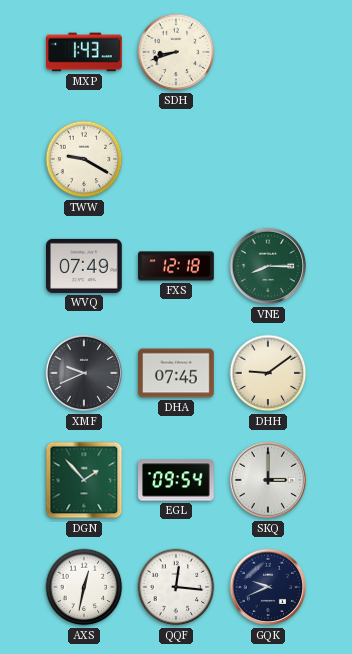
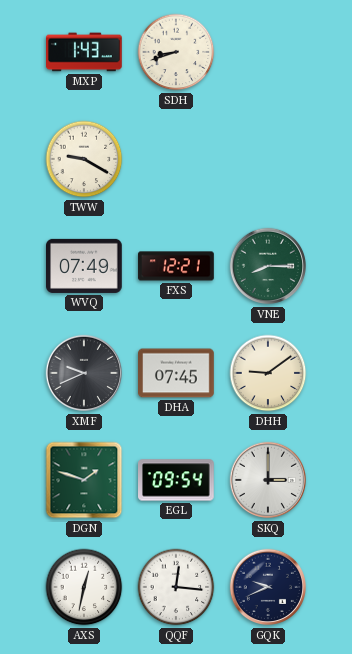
FXS: 12:18 -> 12:21 (176, 266)
DGN: 1:53 -> 1:48 (84, 480)
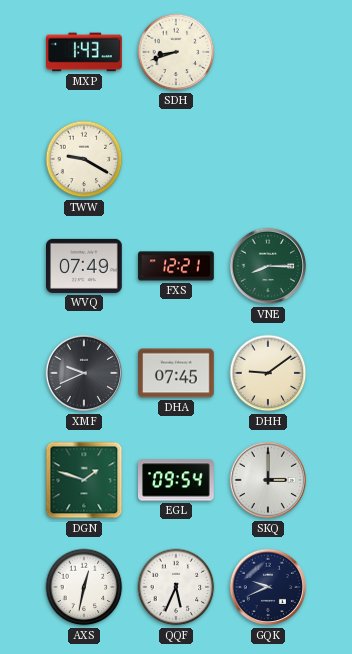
QQF: 12:16 -> 5:34 (176, 587)
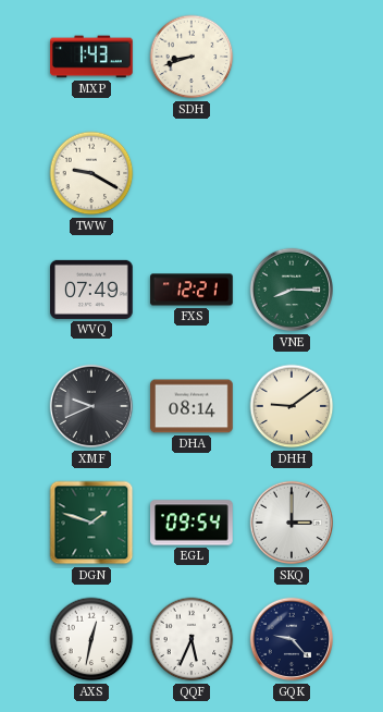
DHA: 07:45 -> 08:14 (191, 406)
GQK: 9:41 -> 9:23 (291, 639)
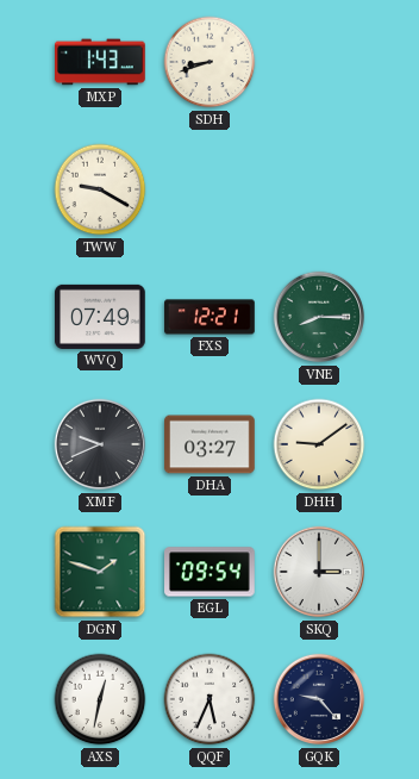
DHA: 08:14 -> 03:27 (209, 444)
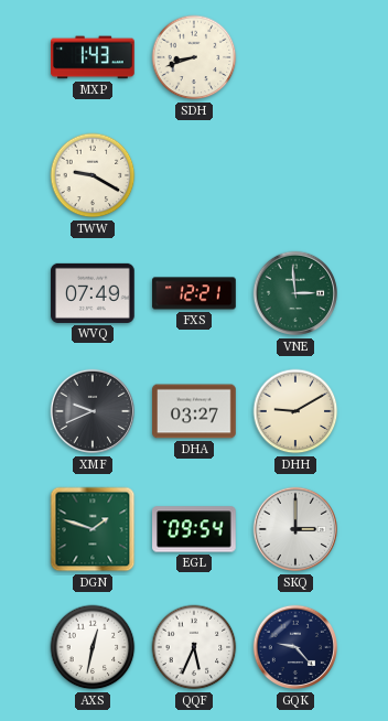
VNE: 8:15 -> 2:59 (294, 293)
DHH: 9:09 -> 9:10 (295, 411)
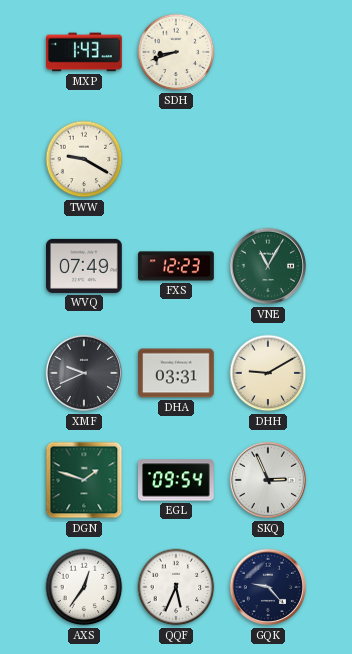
FXS: 12:21 -> 12:23 (176, 266)
VNE: 2:59 -> 11:05 (267, 266)
DHA: 03:27 -> 03:31 (176, 373)
SKQ: 3:00 -> 2:56 (267, 480)
AXS: 12:32 -> 12:36 (84, 587)
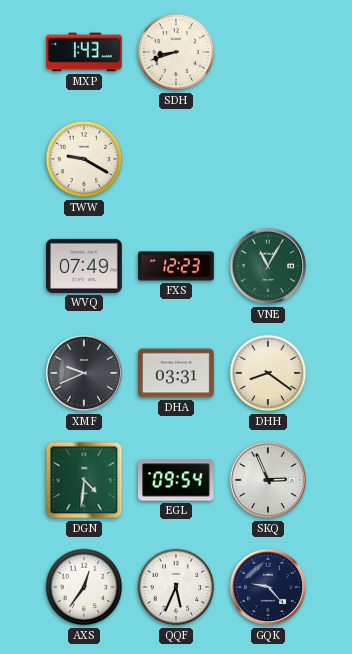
DHH: 9:10 -> 8:21 (268, 373)
DGN: 1:48 -> 4:31 (84, 480)
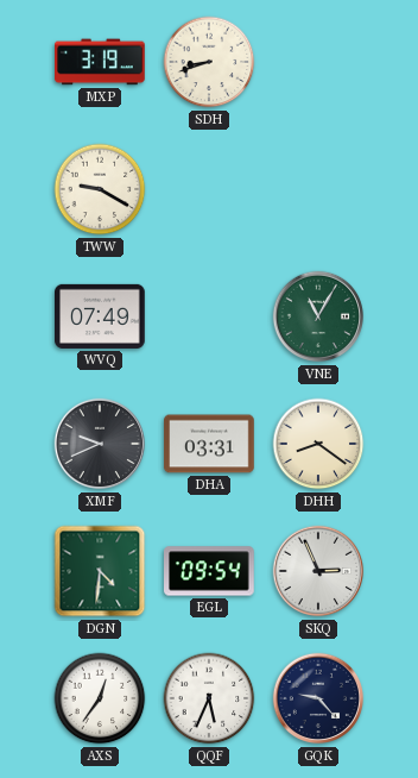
MXP: 1:43 -> 3:19 (101, 62)
FXS: 12:23 -> none (176, 266)
